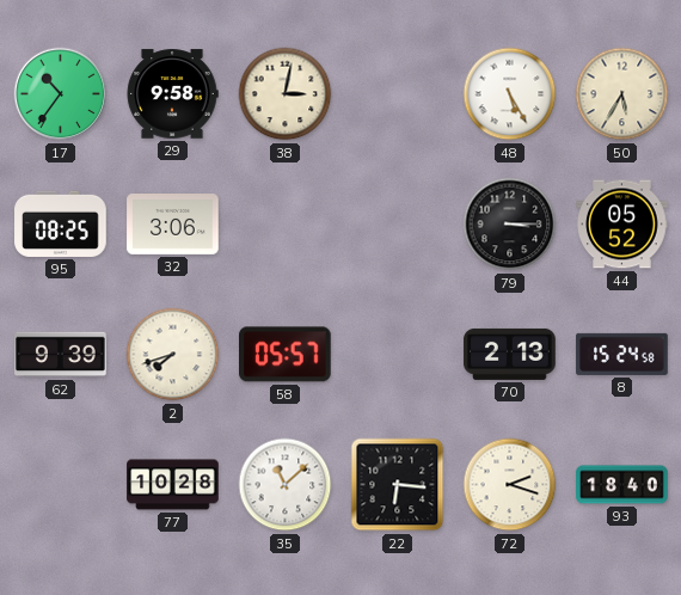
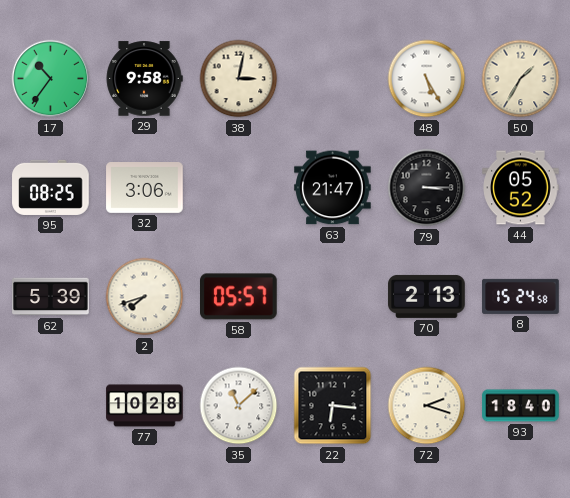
50: 5:35 -> 1:35 (521, 79)
63: none -> 21:47 (333, 188)
62: 9:39 -> 5:39 (51, 297)
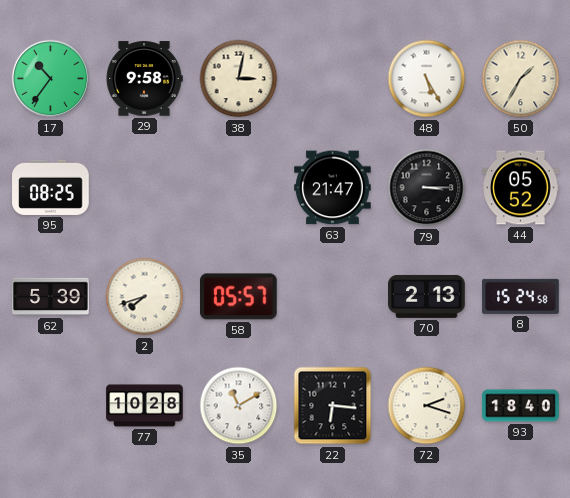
32: 3:06 -> none (145, 188)
35: 11:08 -> 11:10 (239, 406)
